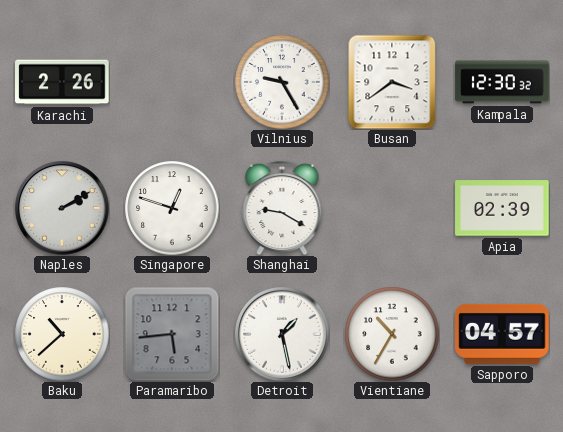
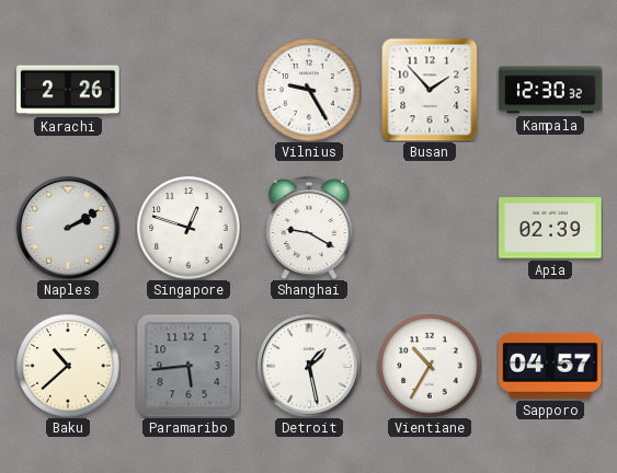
Busan: 3:39 -> 1:53 (430, 90)
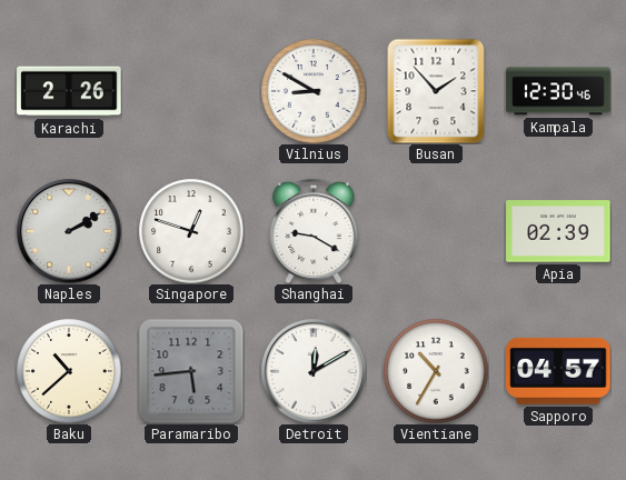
Vilnius: 9:25 -> 8:50 (314, 91)
Kampala: 12:30:32 -> 12:30:46 (558, 91)
Detroit: 1:28 -> 12:10 (314, 371)
